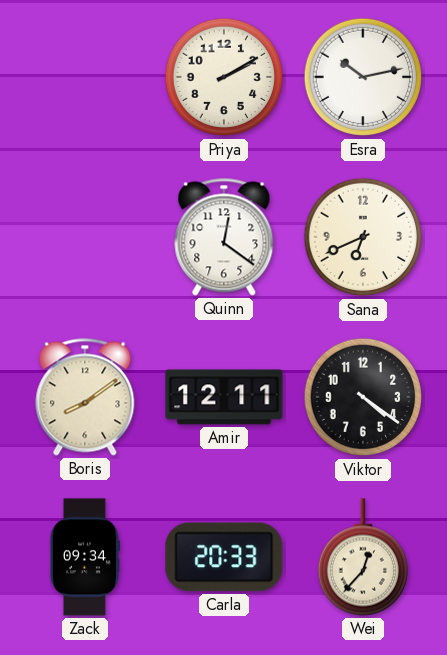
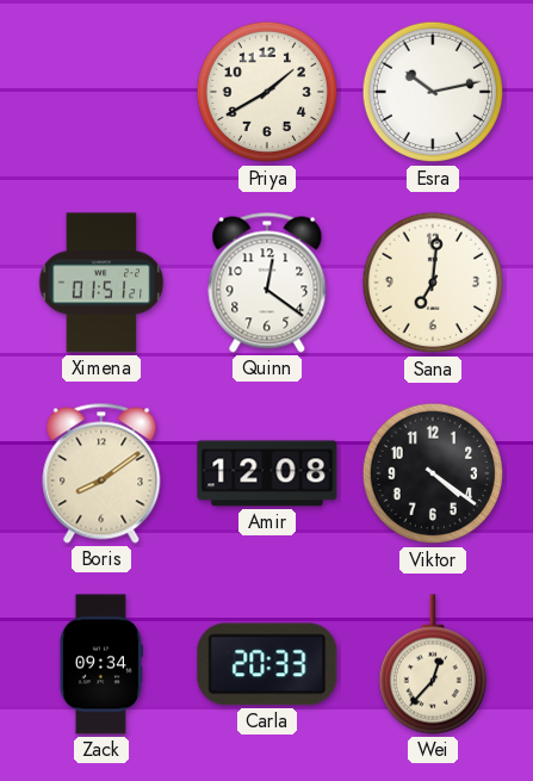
Priya: 2:10 -> 1:40 (267, 92)
Ximena: none -> 01:51 (101, 283)
Sana: 6:41 -> 7:01 (433, 283)
Amir: 12:11 -> 12:08 (267, 473)
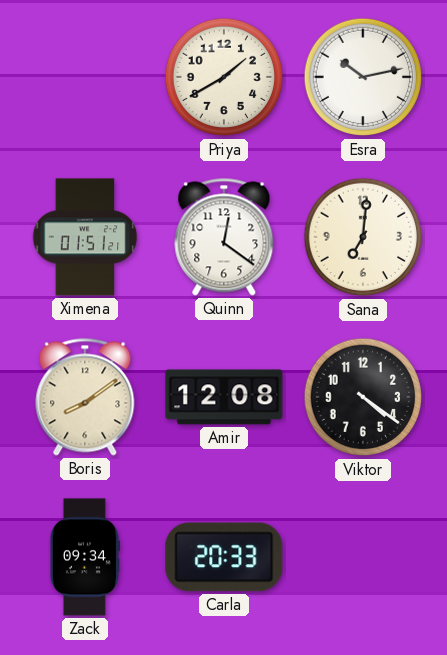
Wei: 12:37 -> none (433, 664)
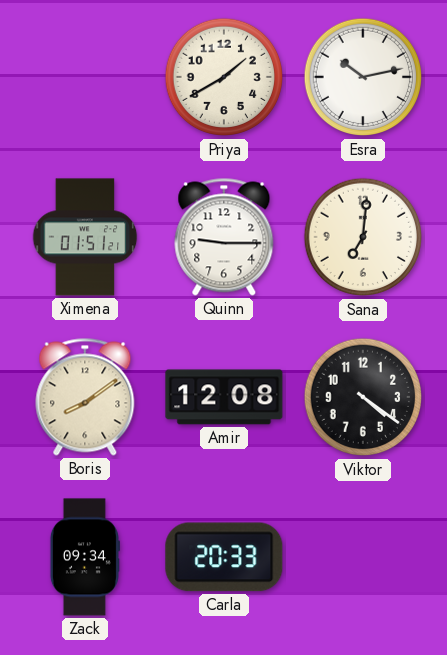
Quinn: 12:21 -> 9:15 (224, 237)
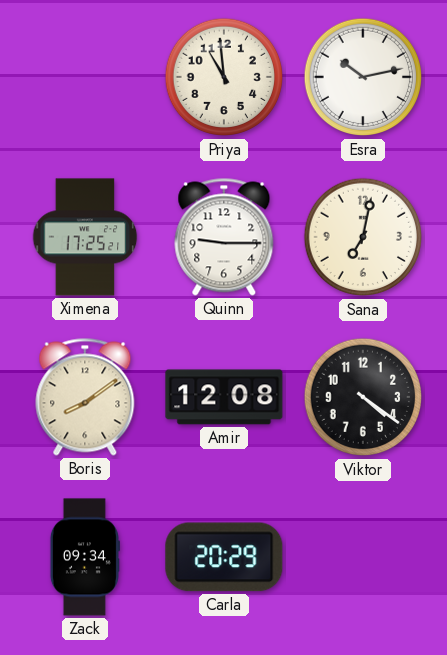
Priya: 1:40 -> 10:59 (224, 77)
Ximena: 01:51 -> 17:25 (85, 237)
Sana: 7:01 -> 7:02 (363, 237)
Carla: 20:33 -> 20:29 (224, 557)
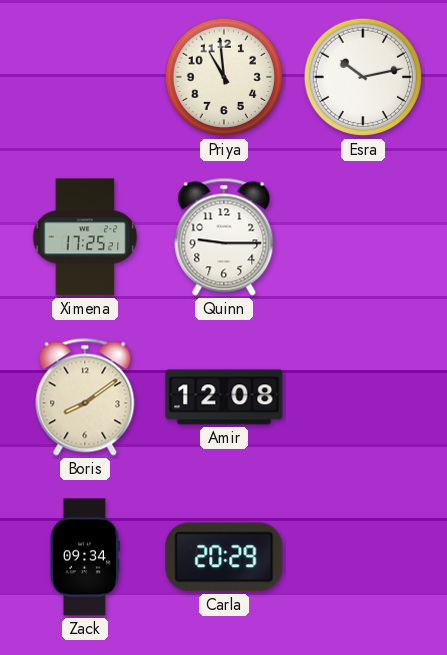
Sana: 7:02 -> none (363, 237)
Viktor: 4:21 -> none (363, 397)
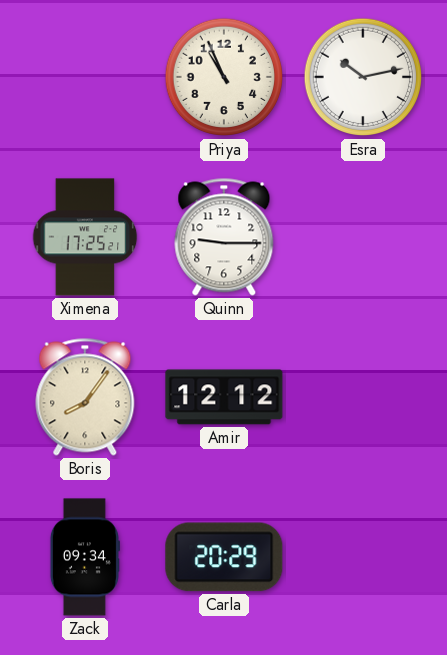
Priya: 10:59 -> 10:56 (224, 77)
Boris: 8:09 -> 8:06 (85, 397)
Amir: 12:08 -> 12:12 (224, 397)
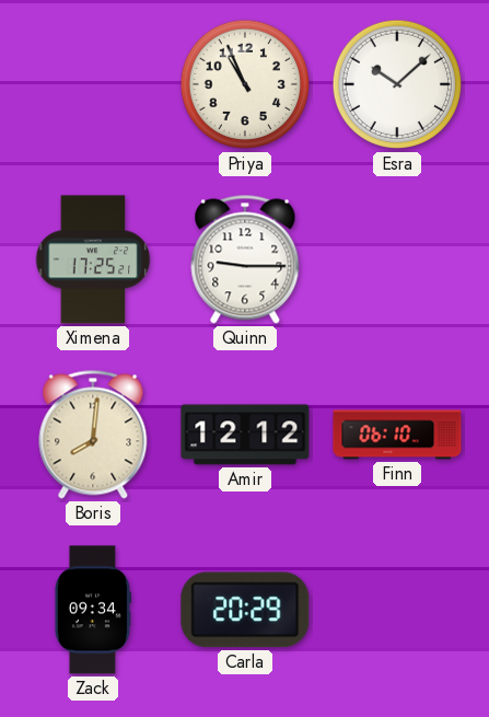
Esra: 10:13 -> 10:08 (397, 84)
Boris: 8:06 -> 8:01 (93, 435)
Finn: none -> 06:10 (397, 435)
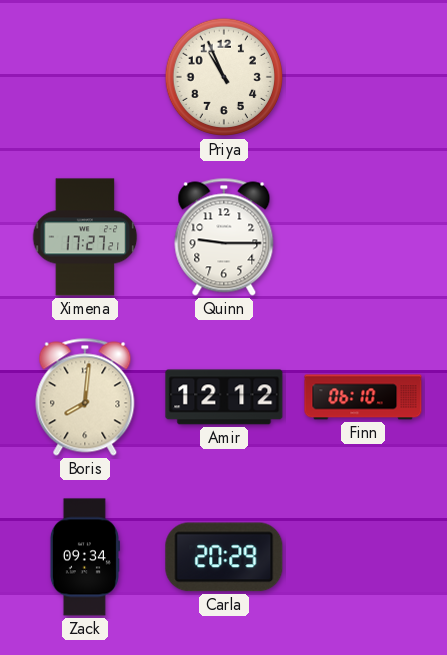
Esra: 10:08 -> none (397, 84)
Ximena: 17:25 -> 17:27 (85, 237)
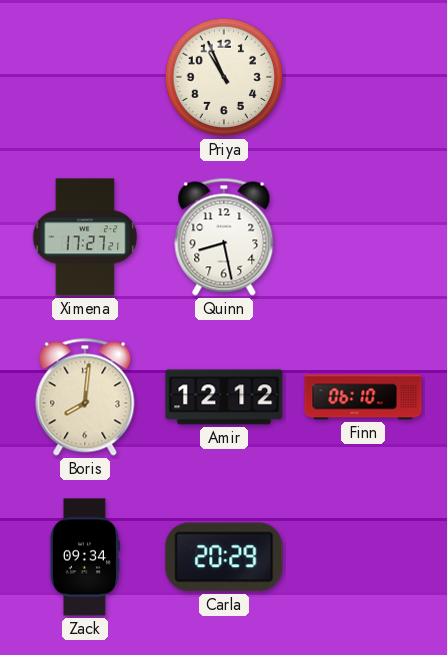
Quinn: 9:15 -> 8:28 (224, 237)
